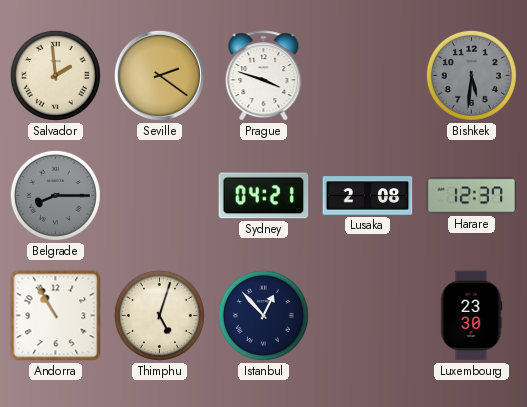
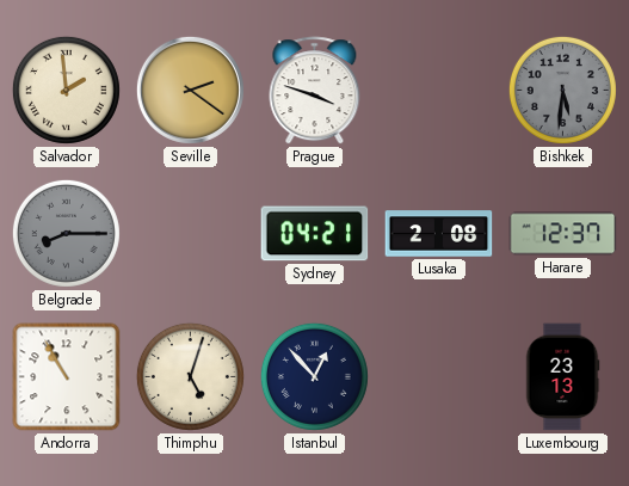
Luxembourg: 23:30 -> 23:13 (562, 377)
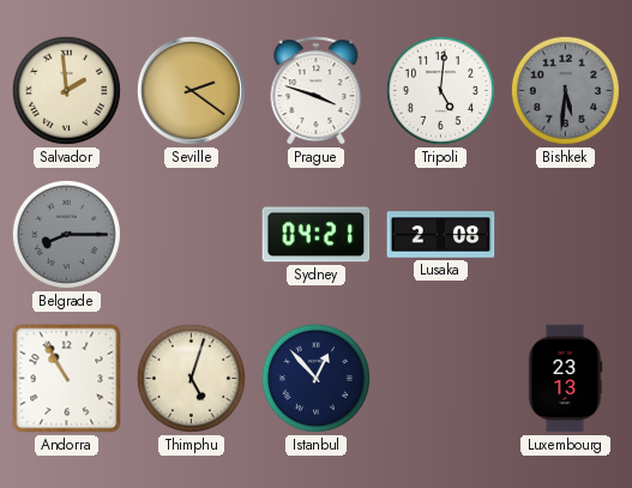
Tripoli: none -> 5:01 (440, 90)
Harare: 12:37 -> none (563, 234)
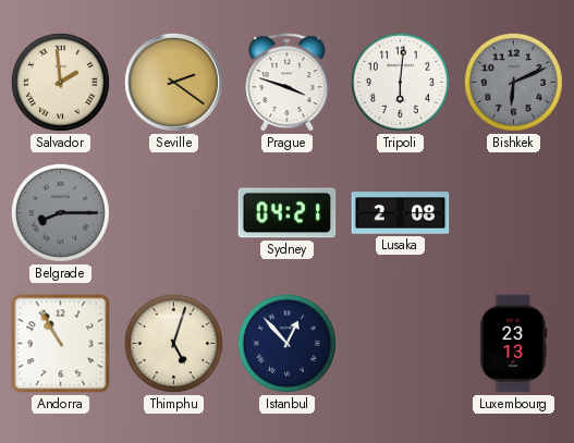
Tripoli: 5:01 -> 6:01 (400, 82)
Bishkek: 5:31 -> 6:11 (513, 82)
